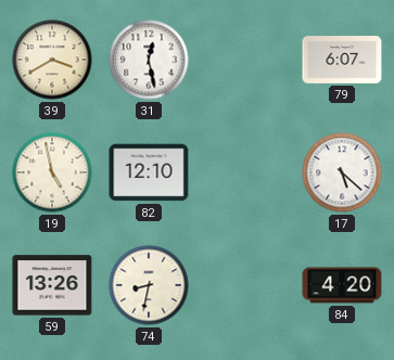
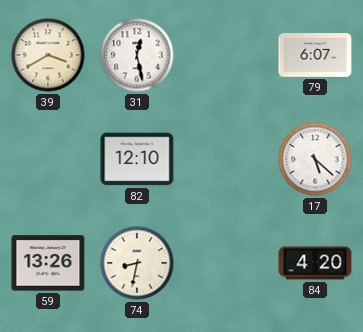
19: 4:58 -> none (52, 172)
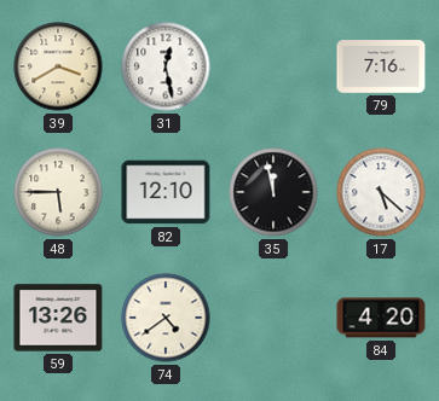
79: 6:07 -> 7:16 (381, 66)
48: none -> 5:45 (58, 192)
35: none -> 11:58 (273, 192)
74: 8:32 -> 4:39 (166, 318)
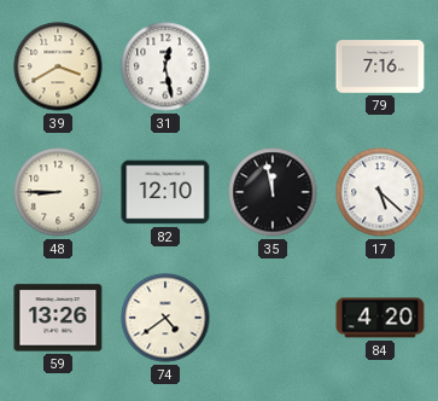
48: 5:45 -> 8:45 (58, 192)
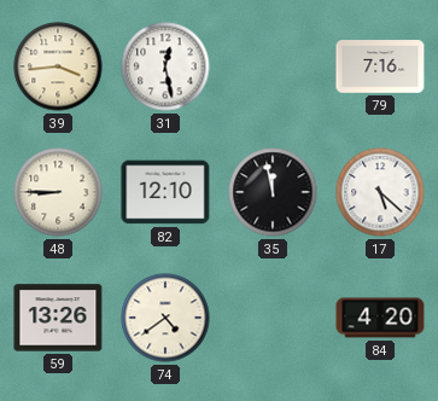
39: 3:40 -> 3:44 (58, 66)
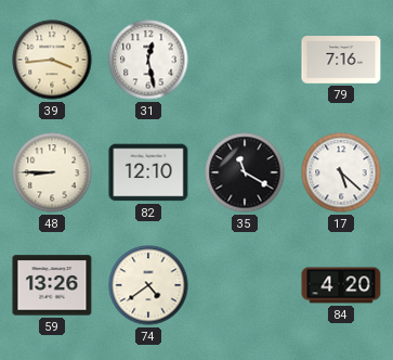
35: 11:58 -> 11:20 (245, 172)
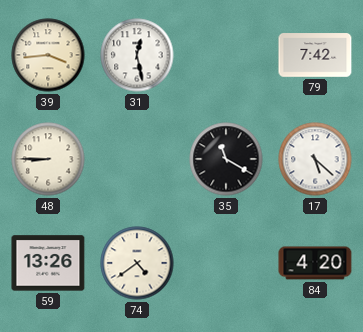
79: 7:16 -> 7:42 (315, 55)
82: 12:10 -> none (148, 172)
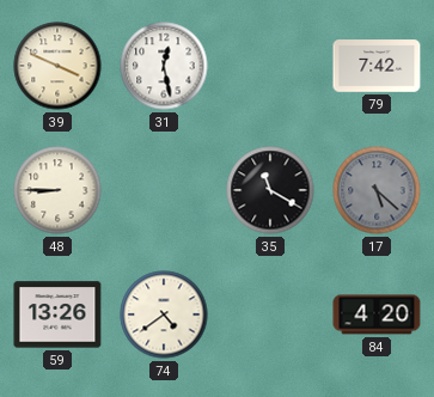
39: 3:44 -> 3:49 (57, 66)
17 dial: white -> grey (377, 190)
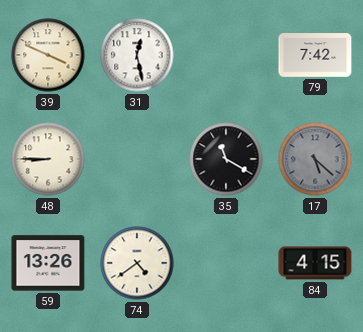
84: 4:20 -> 4:15 (315, 263)
